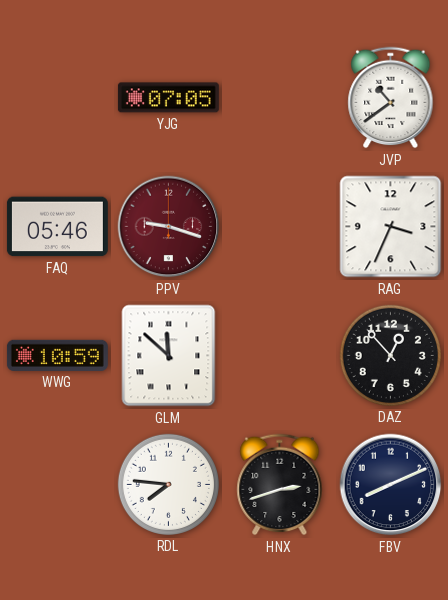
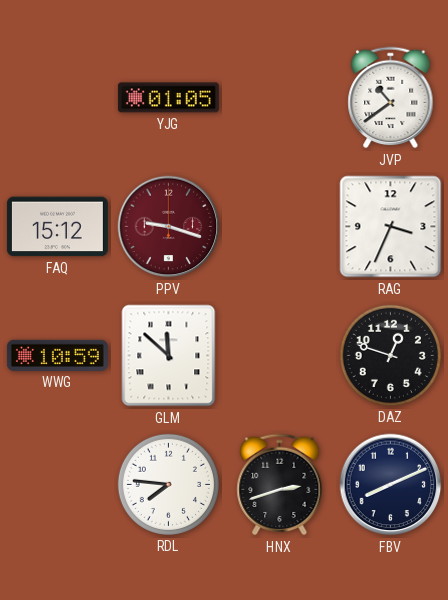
YJG: 07:05 -> 01:05 (168, 98)
FAQ: 05:46 -> 15:12 (57, 227)
DAZ: 12:53 -> 12:48 (390, 355)
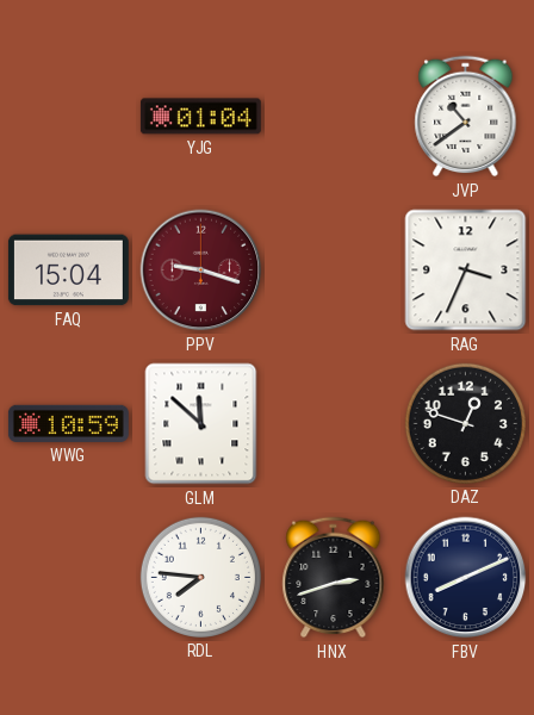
YJG: 01:05 -> 01:04 (200, 117)
FAQ: 15:12 -> 15:04 (68, 271)
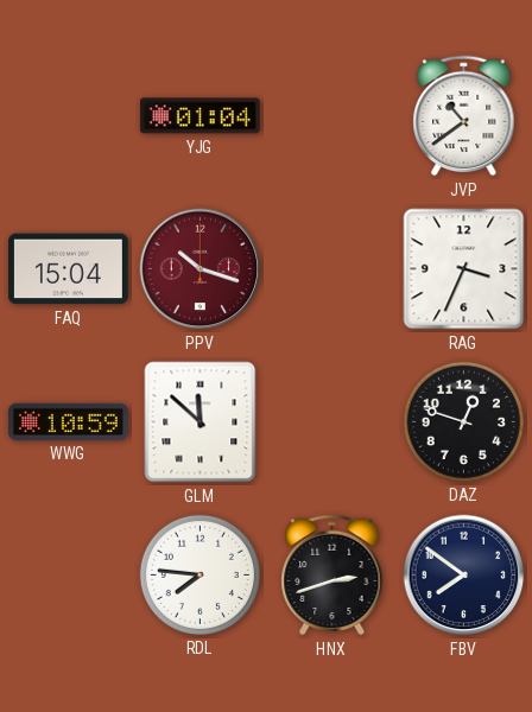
PPV: 9:18 -> 10:18 (201, 269)
FBV: 8:11 -> 7:51 (464, 576)
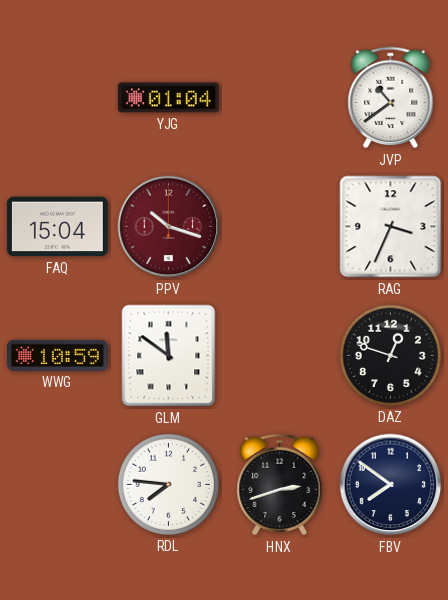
GLM: 11:52 -> 11:51 (169, 356)
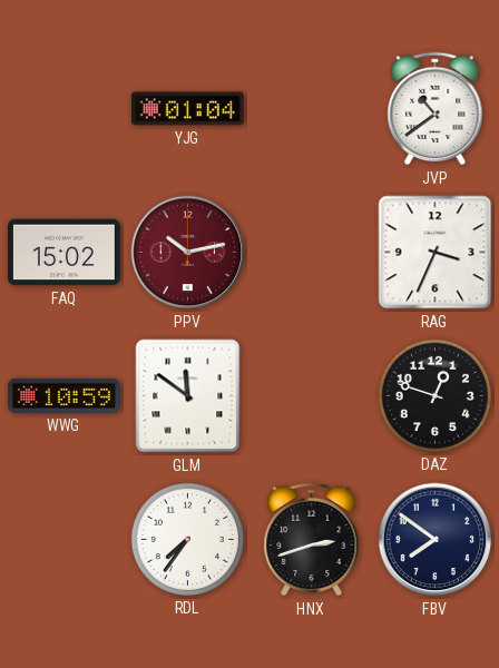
FAQ: 15:04 -> 15:02 (63, 253)
PPV: 10:18 -> 10:13 (188, 253)
RDL: 7:46 -> 7:36 (187, 539)
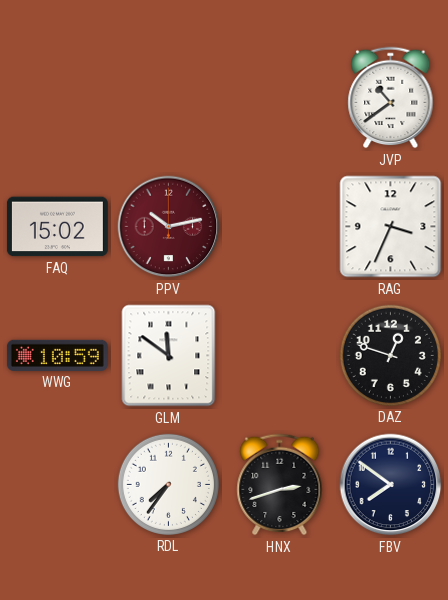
YJG: 01:04 -> none (187, 109)
